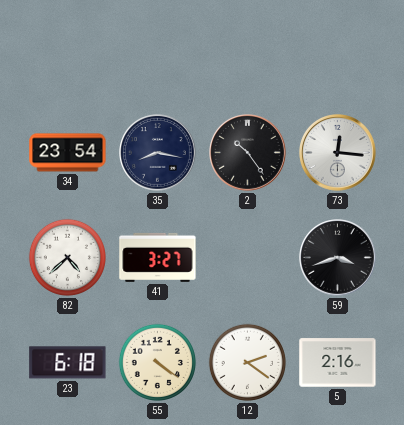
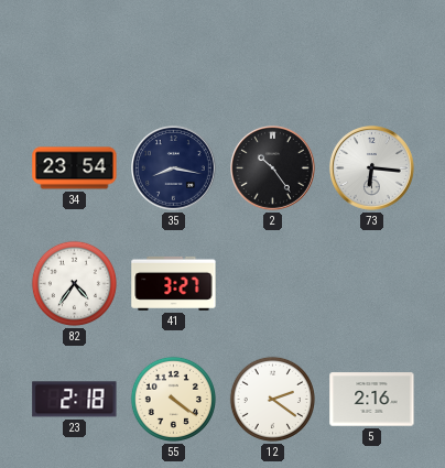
73: 12:16 -> 6:16 (372, 168)
82: 4:38 -> 4:36 (74, 283)
59: 3:42 -> none (338, 258)
23: 6:18 -> 2:18 (75, 400)
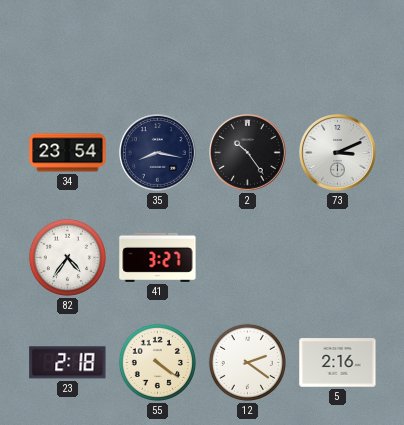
73: 6:16 -> 3:11 (338, 153)
